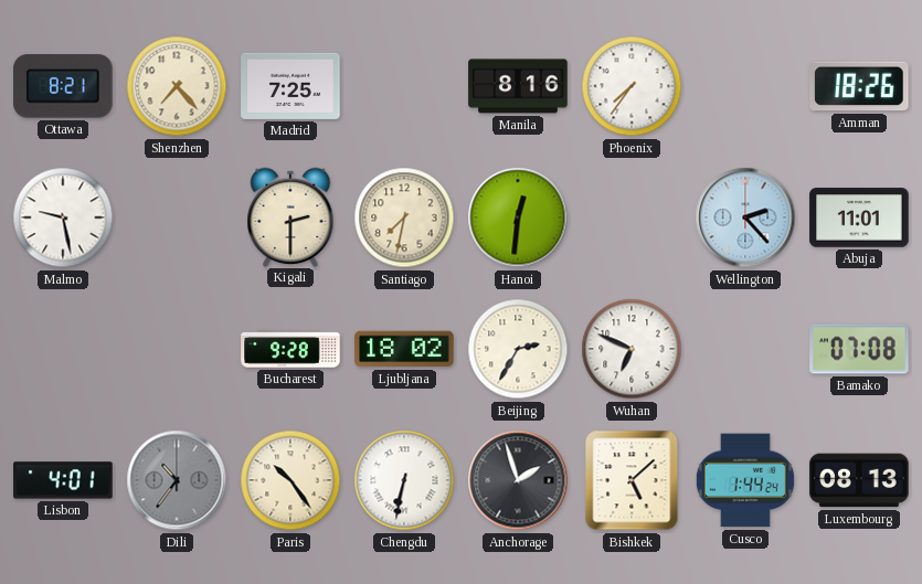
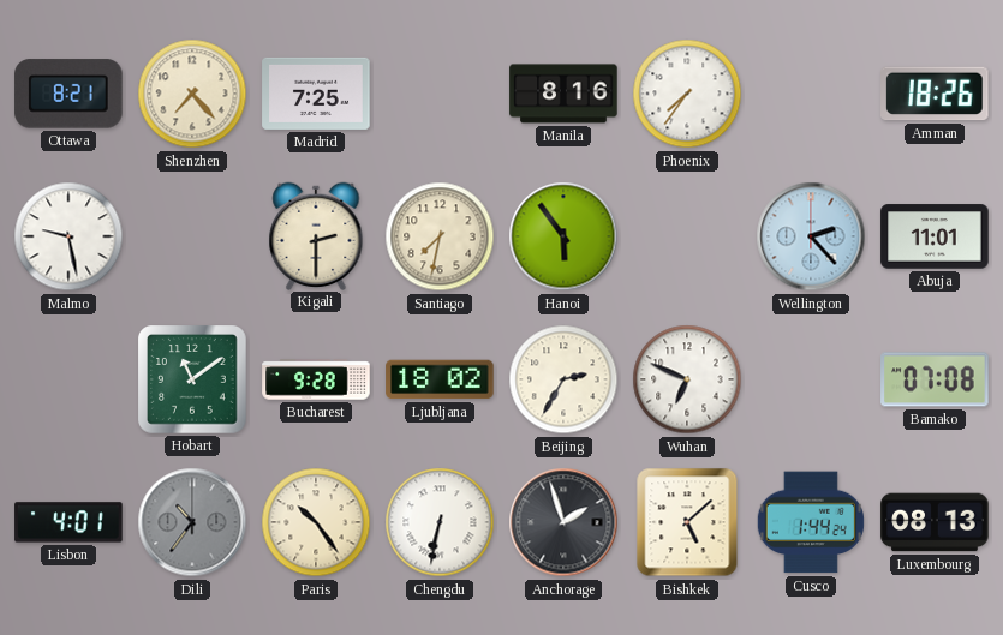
Hanoi: 12:31 -> 5:54 (563, 236)
Hobart: none -> 11:09 (193, 381)
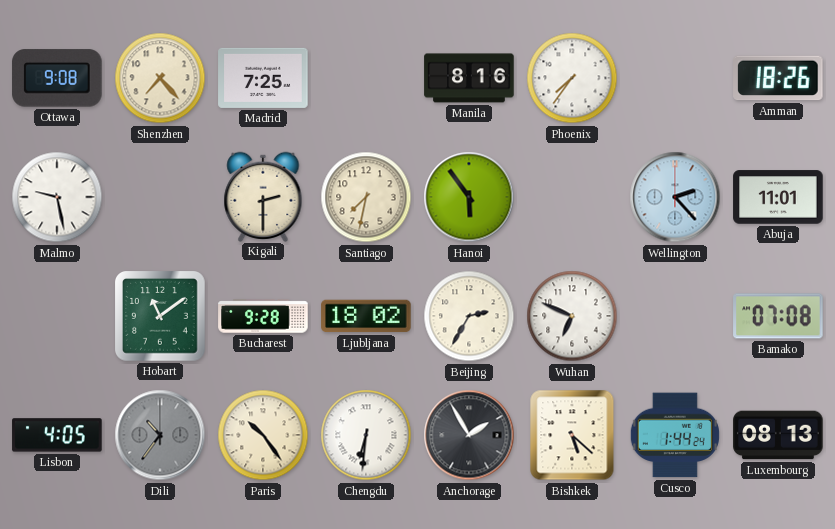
Ottawa: 8:21 -> 9:08 (57, 78)
Lisbon: 4:01 -> 4:05 (57, 435)
Chengdu: 6:32 -> 6:31 (366, 435)
Anchorage: 1:57 -> 1:55 (469, 435)
Bishkek: 5:08 -> 5:22 (572, 435)
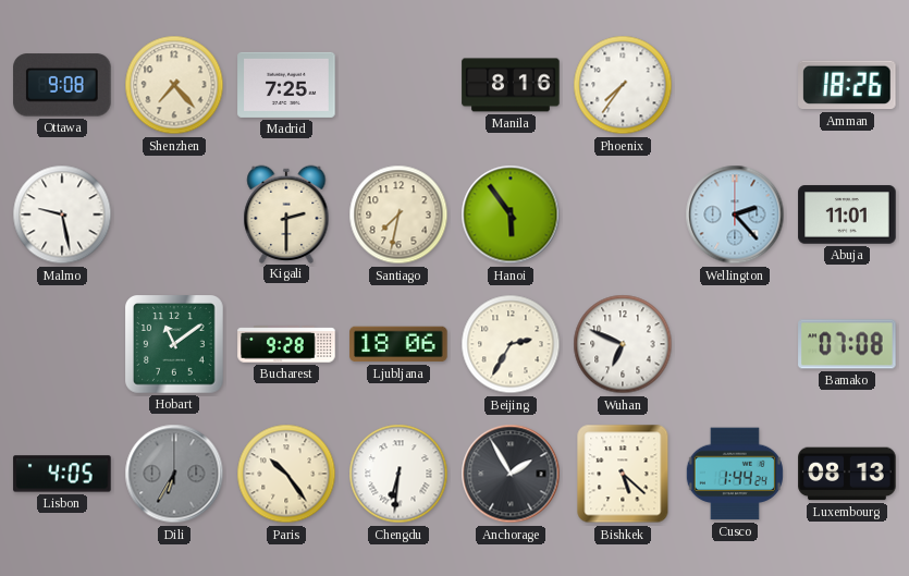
Ljubljana: 18:02 -> 18:06 (398, 344)
Dili: 10:36 -> 6:35 (174, 474)
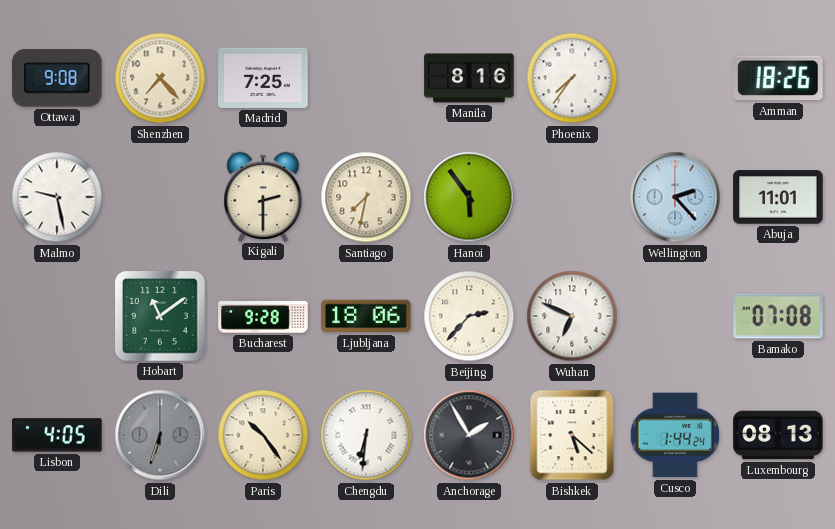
Beijing: 2:35 -> 2:37 (469, 316)
Dili: 6:35 -> 6:33 (160, 435)
